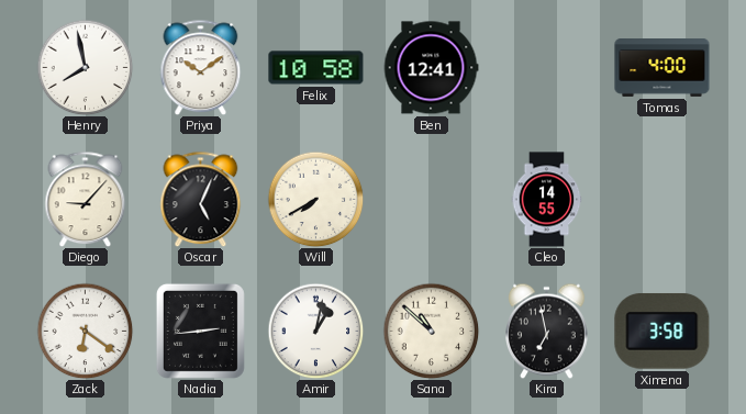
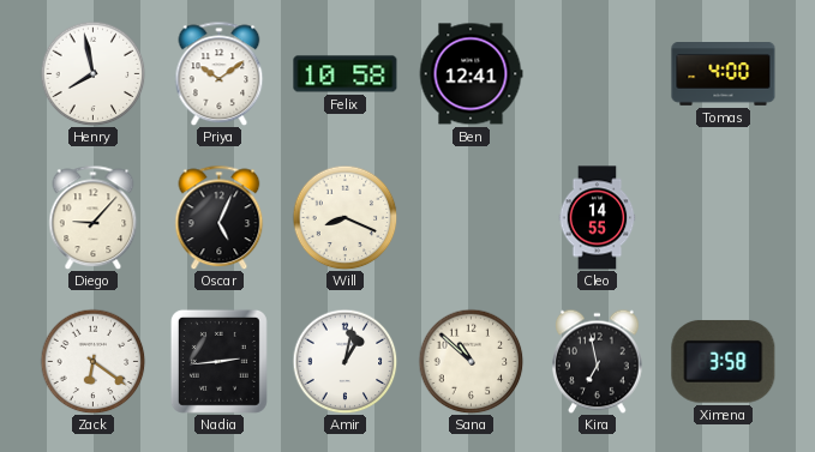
Will: 7:40 -> 8:19 (344, 217)
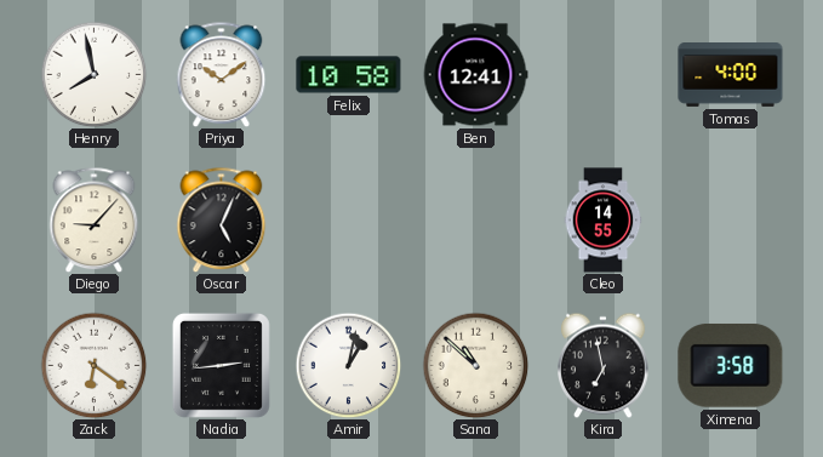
Will: 8:19 -> none (344, 217)
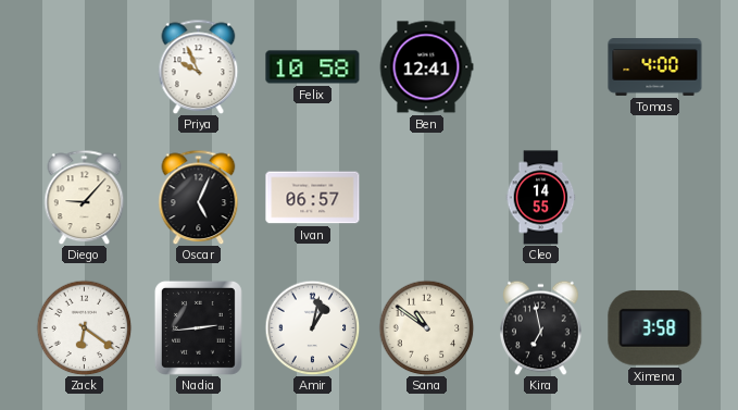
Henry: 7:58 -> none (93, 74)
Priya: 10:09 -> 9:56 (199, 66)
Ivan: none -> 06:57 (313, 198)
Sana: 10:52 -> 10:51 (426, 327)
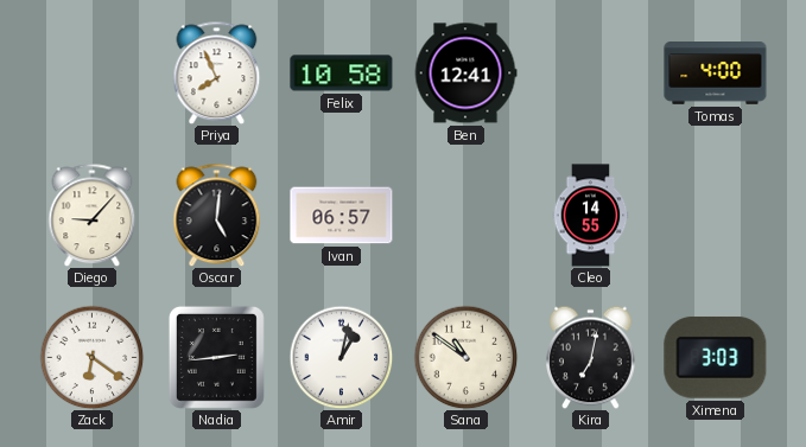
Priya: 9:56 -> 7:56 (217, 72)
Oscar: 5:04 -> 5:01 (217, 215)
Kira: 6:58 -> 7:02 (591, 357)
Ximena: 3:58 -> 3:03 (716, 358)
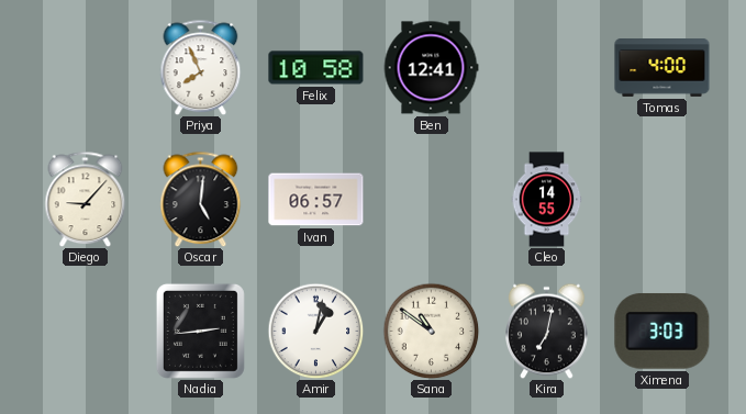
Zack: 6:21 -> none (91, 357)
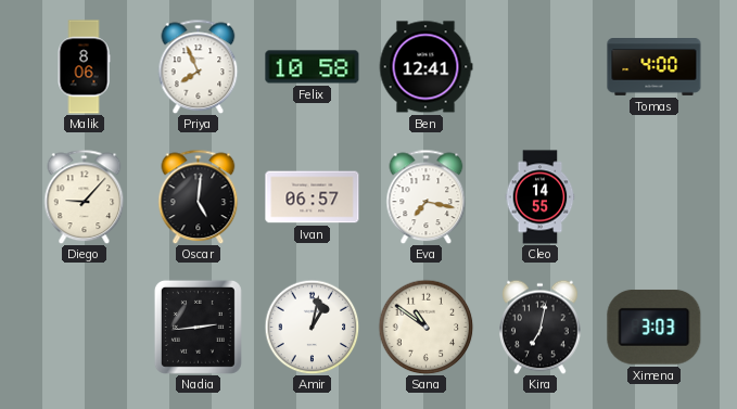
Malik: none -> 8:06 (84, 67)
Eva: none -> 7:17 (427, 196)
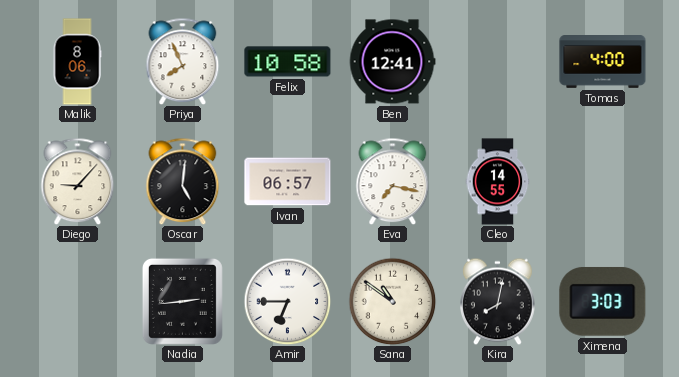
Amir: 1:02 -> 6:45 (287, 301)
Kira: 7:02 -> 8:02 (498, 301)
